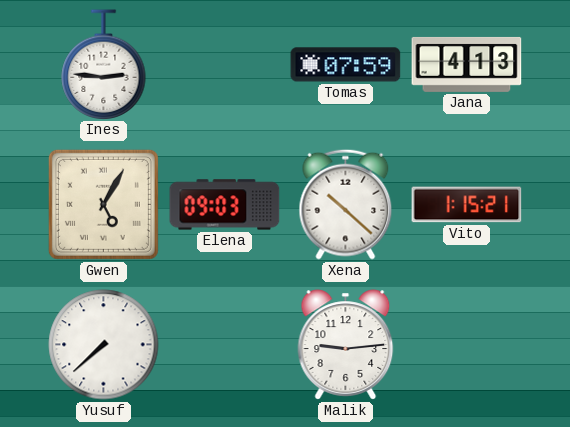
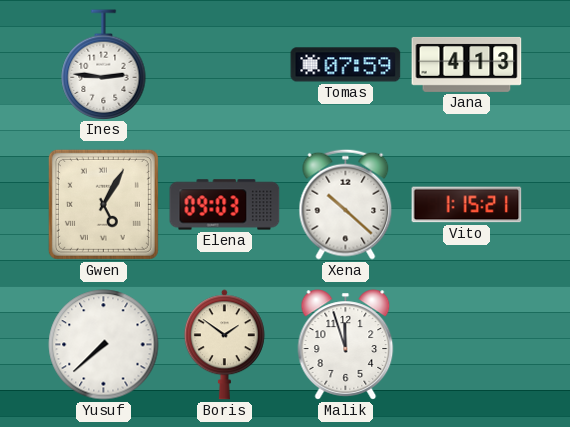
Boris: none -> 1:51 (224, 345)
Malik: 9:14 -> 11:57 (346, 345)
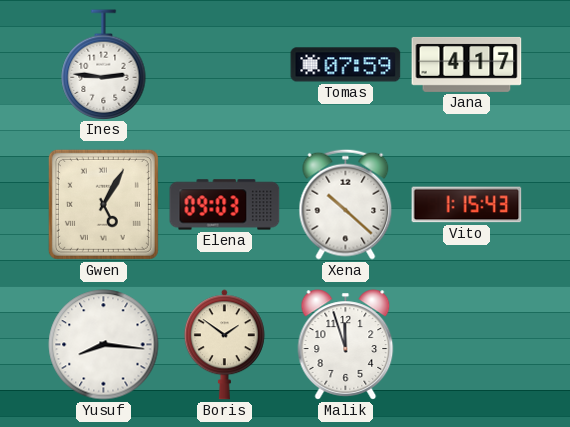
Jana: 4:13 -> 4:17 (467, 64)
Vito: 1:15:21 -> 1:15:43 (467, 205)
Yusuf: 7:38 -> 8:16 (104, 345)
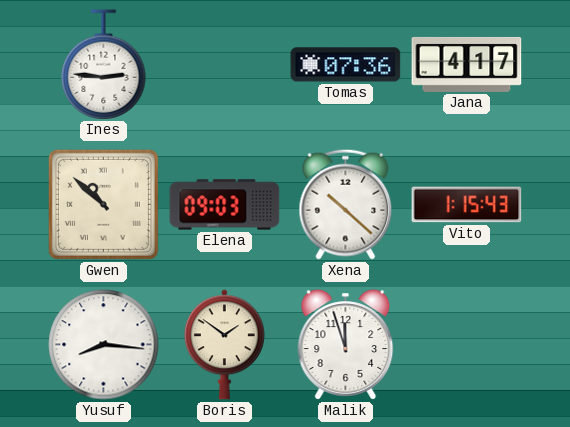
Tomas: 07:59 -> 07:36 (346, 65)
Gwen: 5:05 -> 10:52 (103, 204)
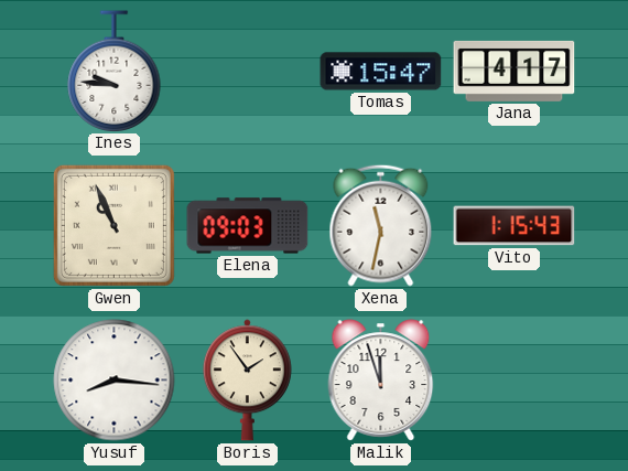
Ines: 2:46 -> 9:46 (115, 71)
Tomas: 07:36 -> 15:47 (381, 72)
Gwen: 10:52 -> 10:56 (113, 225)
Xena: 10:22 -> 11:32 (381, 225)
Boris: 1:51 -> 1:54 (247, 381)
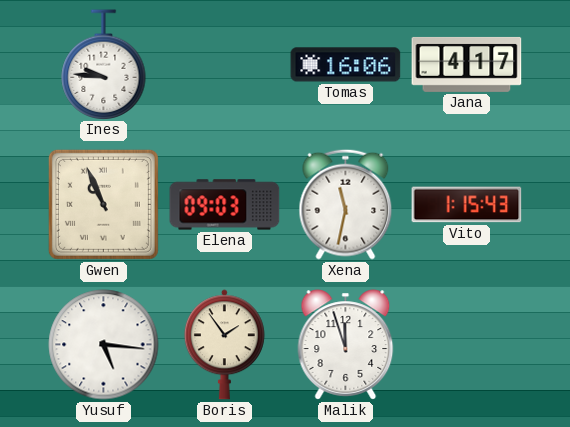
Tomas: 15:47 -> 16:06 (346, 65)
Yusuf: 8:16 -> 5:16 (104, 345)
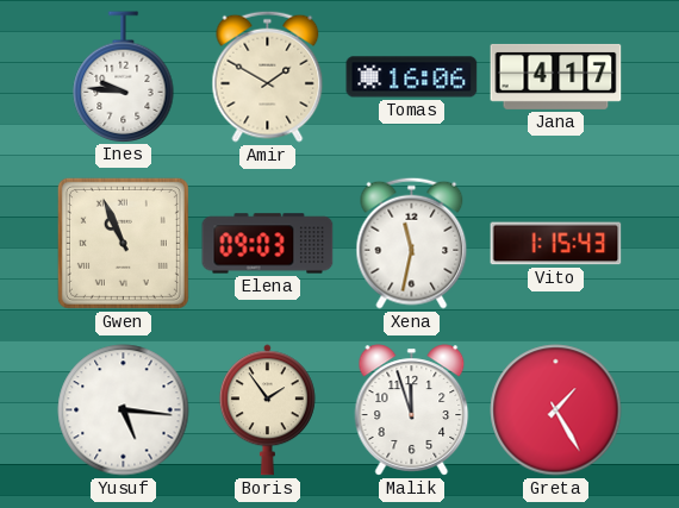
Amir: none -> 1:50 (268, 76)
Greta: none -> 1:25 (556, 410)
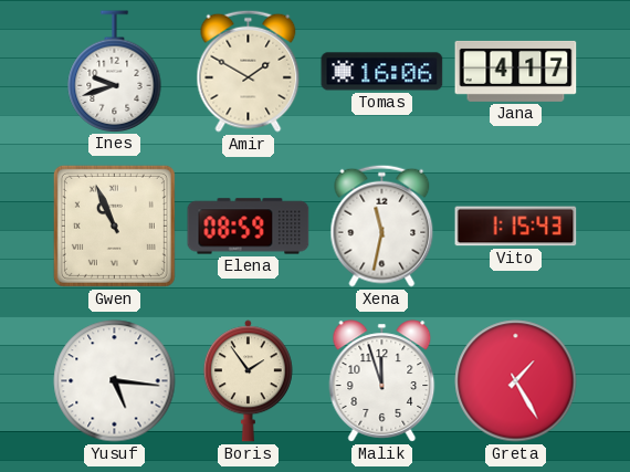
Ines: 9:46 -> 9:42 (115, 71)
Elena: 09:03 -> 08:59 (249, 227)
